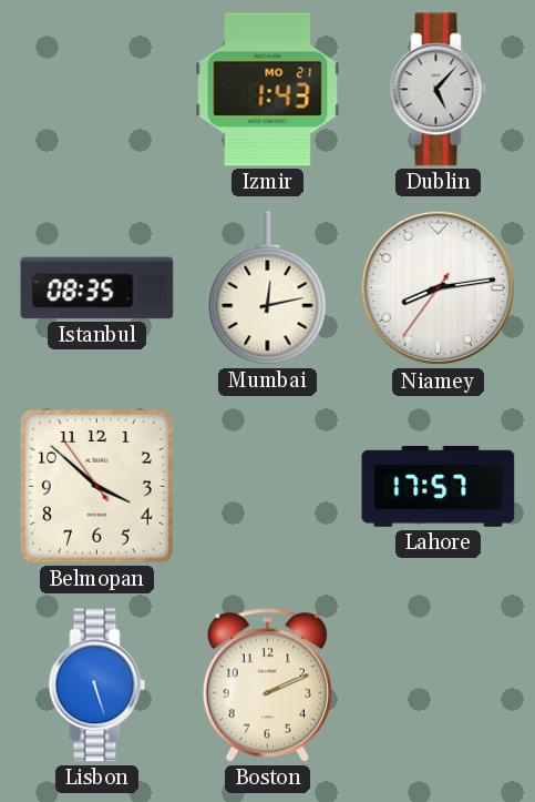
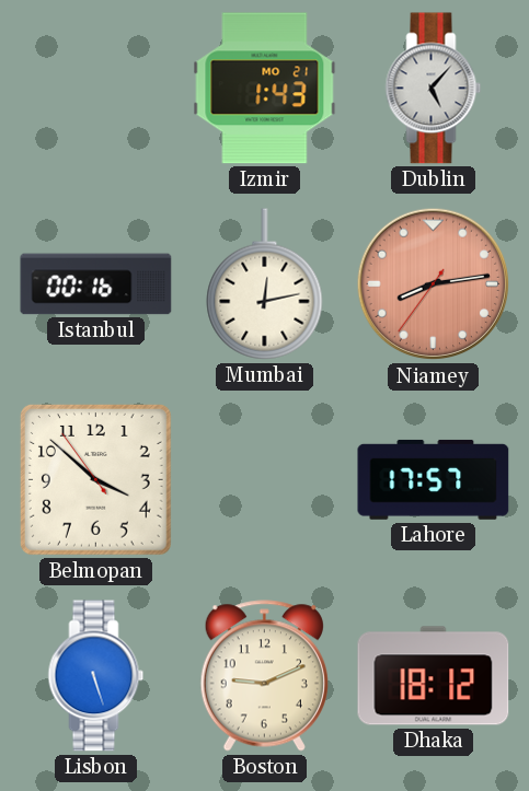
Istanbul: 08:35 -> 00:16 (96, 284)
Niamey dial: white -> salmon (434, 284)
Boston: 2:11 -> 9:11 (264, 676)
Dhaka: none -> 18:12 (434, 676)
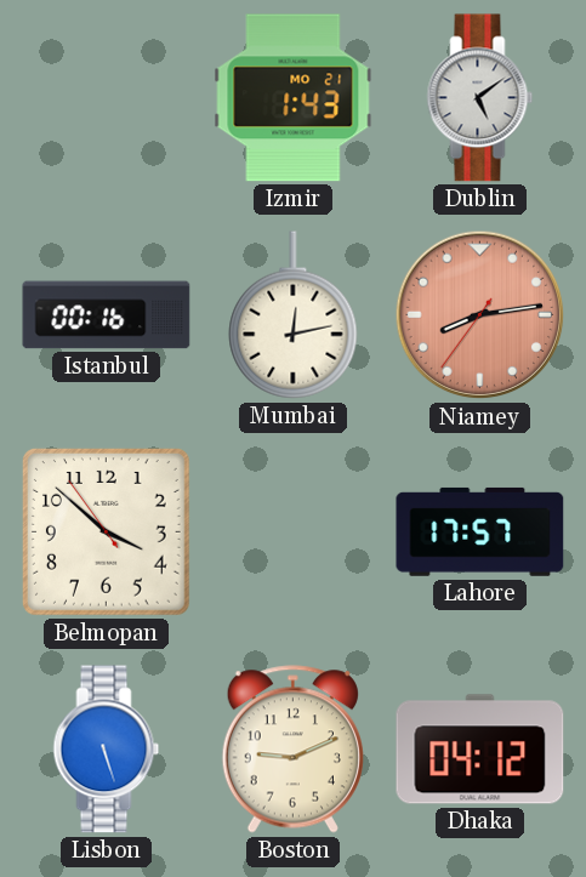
Dublin: 5:07 -> 5:09 (480, 98)
Dhaka: 18:12 -> 04:12 (480, 750)
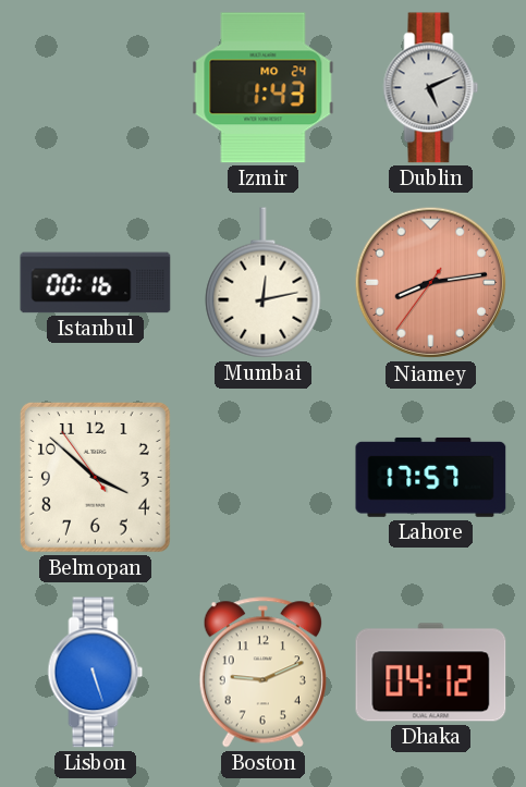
Izmir date: MO 21 -> MO 24 (264, 88)
Dublin: 5:09 -> 5:11 (431, 88)
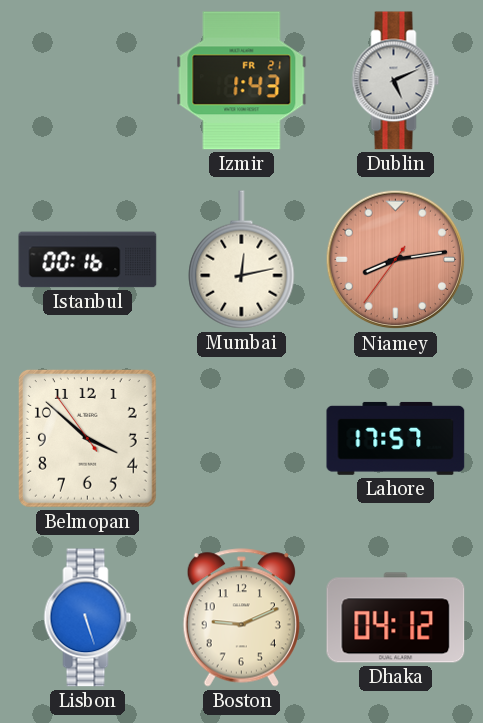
Izmir date: MO 24 -> FR 21 (242, 81)
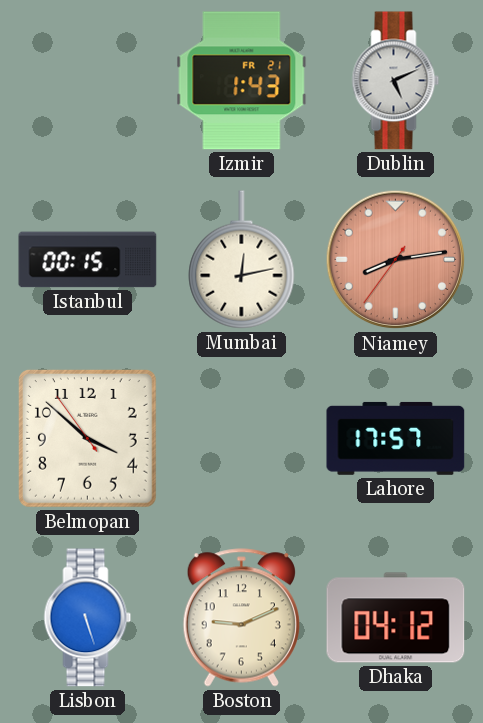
Istanbul: 00:16 -> 00:15 (88, 260)
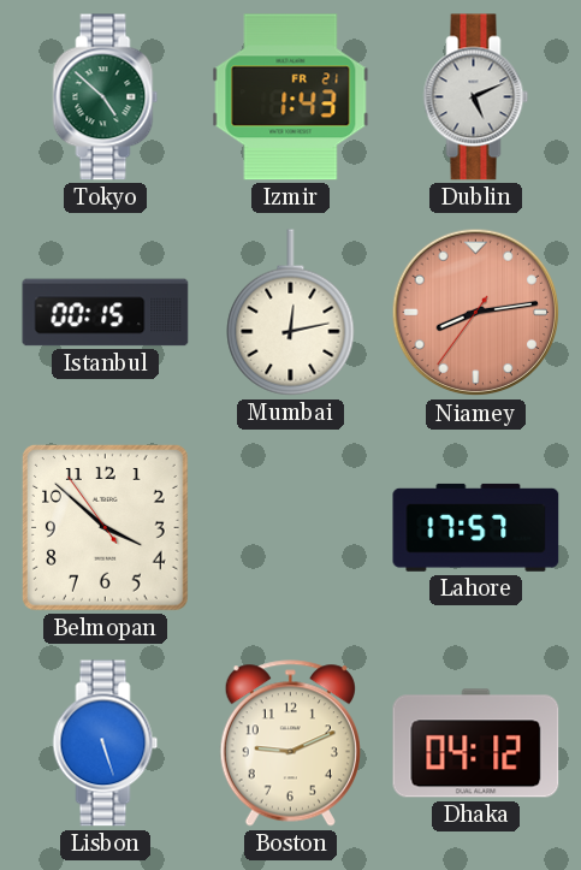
Tokyo: none -> 4:52 (106, 97)
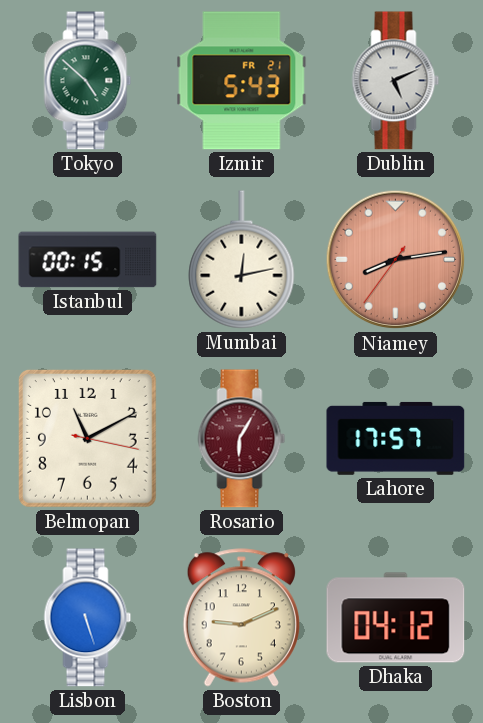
Izmir: 1:43 -> 5:43 (242, 81)
Belmopan: 3:51 -> 11:10 (87, 438)
Rosario: none -> 6:05 (242, 439)
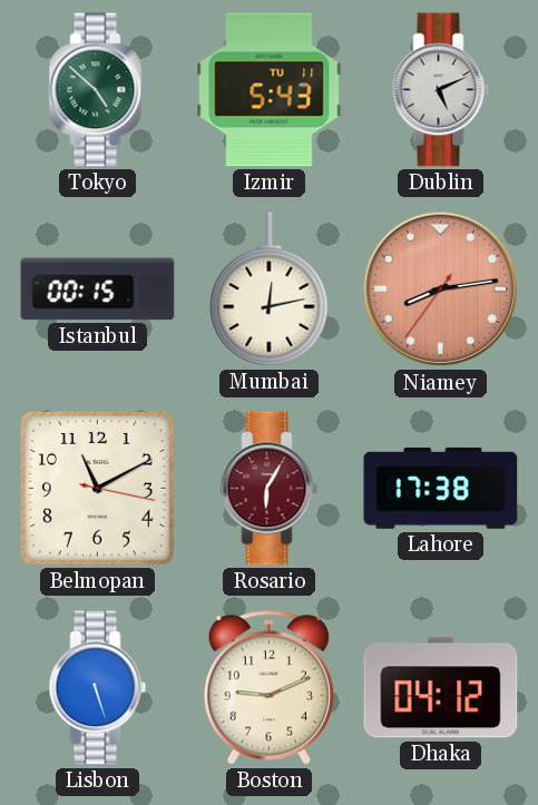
Izmir date: FR 21 -> TU 11 (270, 90)
Lahore: 17:57 -> 17:38 (441, 488)
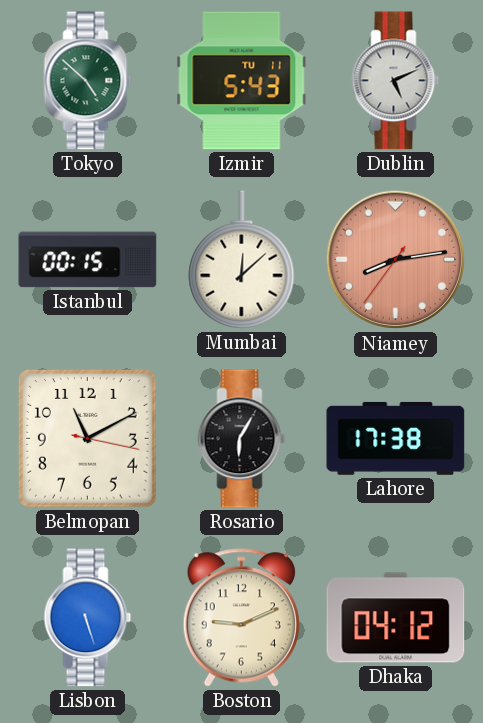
Mumbai: 12:13 -> 12:08 (242, 260)
Rosario dial: burgundy -> black (242, 439)
